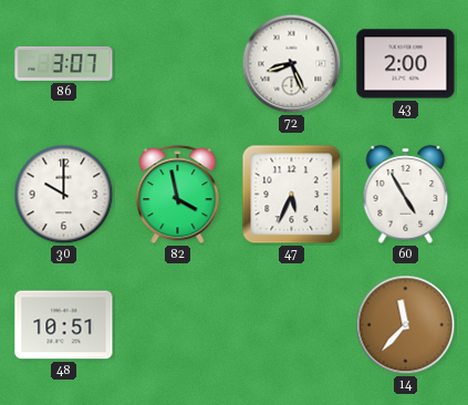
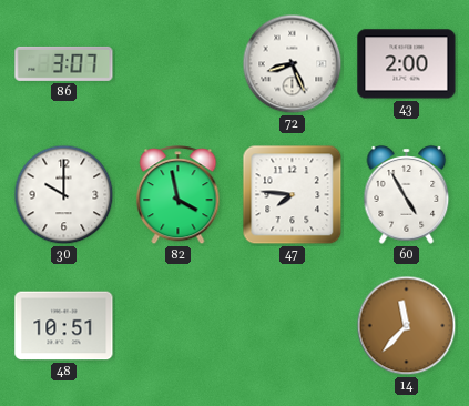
47: 5:34 -> 7:46 (293, 195)
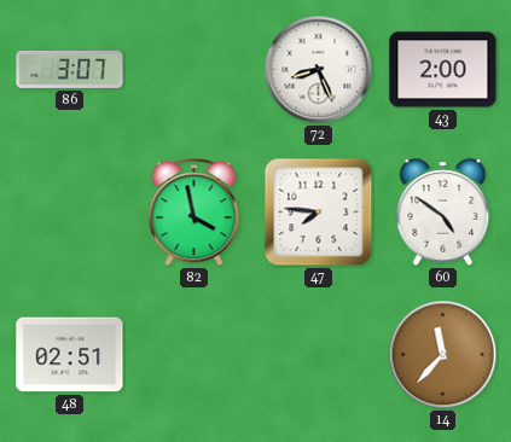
30: 10:00 -> none (64, 195)
60: 4:55 -> 4:51 (443, 213)
48: 10:51 -> 02:51 (70, 355)
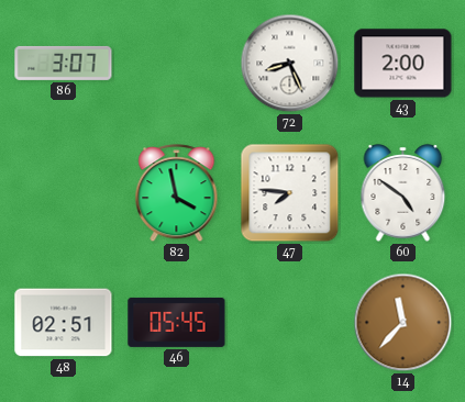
46: none -> 05:45 (177, 322)
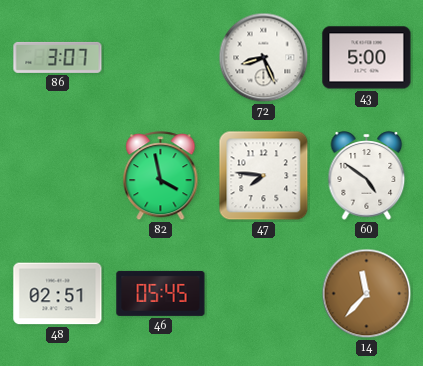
43: 2:00 -> 5:00 (367, 58)
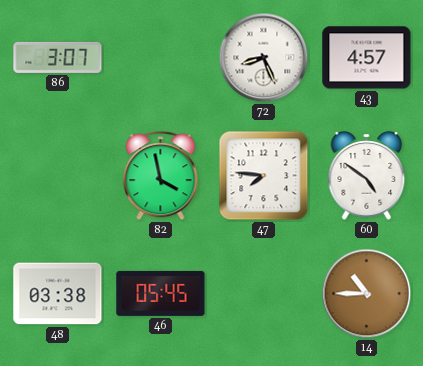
43: 5:00 -> 4:57 (367, 58)
48: 02:51 -> 03:38 (58, 294)
14: 11:37 -> 10:45 (367, 294)
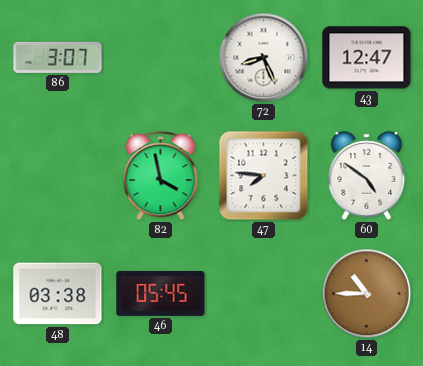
43: 4:57 -> 12:47 (367, 58)
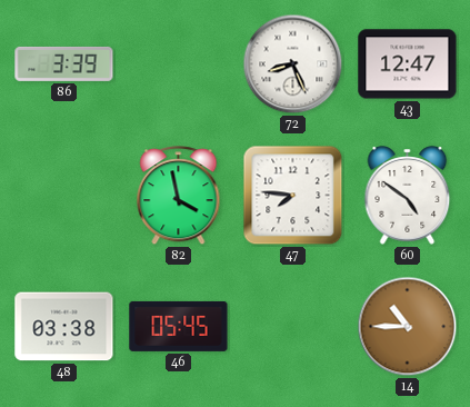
86: 3:07 -> 3:39 (64, 63)
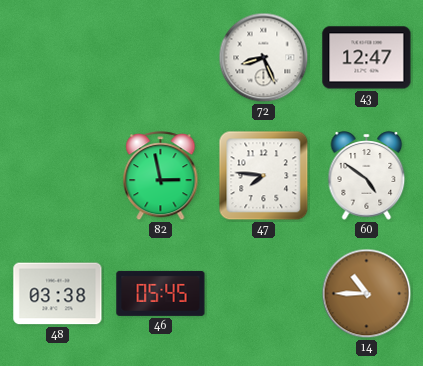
86: 3:39 -> none (64, 63)
82: 3:58 -> 2:58 (161, 176)
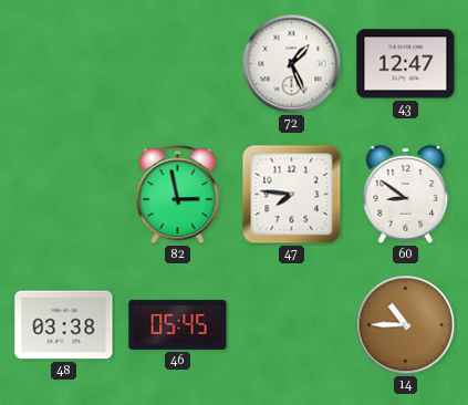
72: 8:26 -> 1:26 (292, 64)
60: 4:51 -> 8:51 (406, 195)
